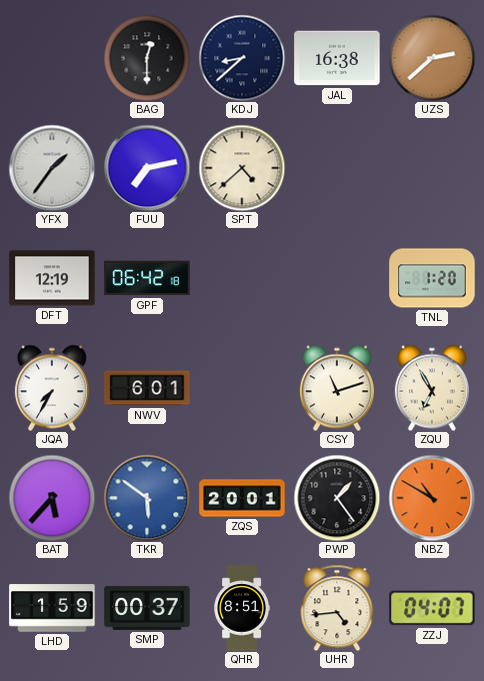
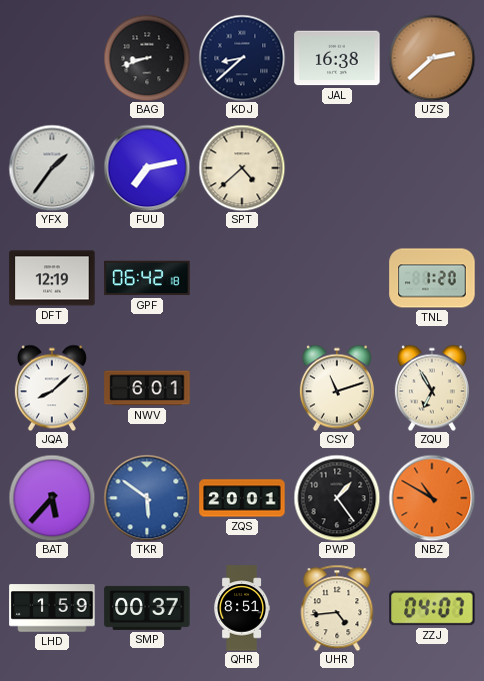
BAG: 12:30 -> 8:42 (147, 58)
JQA: 7:35 -> 8:08 (52, 388)
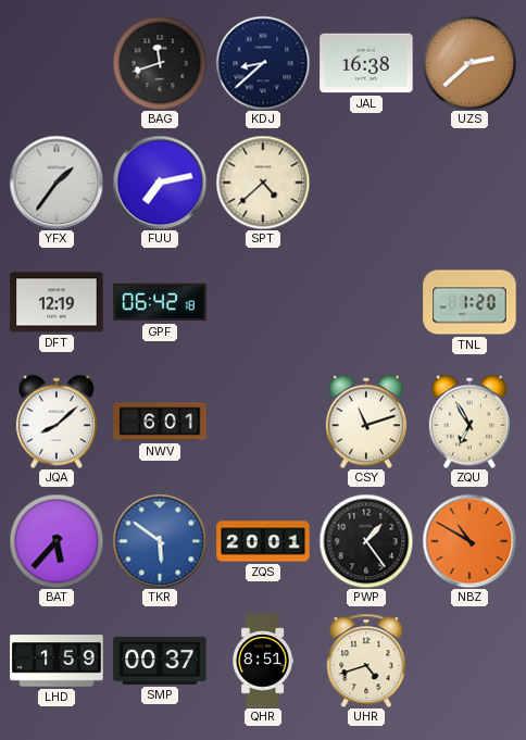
BAG: 8:42 -> 11:42 (160, 63)
UHR: 4:44 -> 4:42 (366, 661)
ZZJ: 04:07 -> none (432, 608)
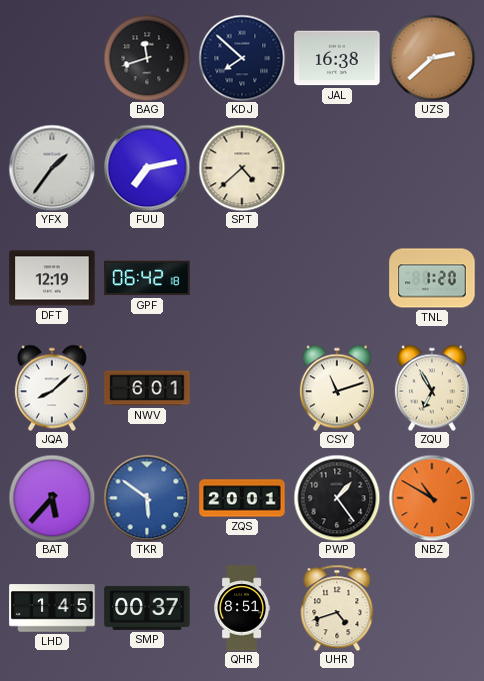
KDJ: 8:38 -> 7:52 (242, 58)
LHD: 1:59 -> 1:45 (52, 608)
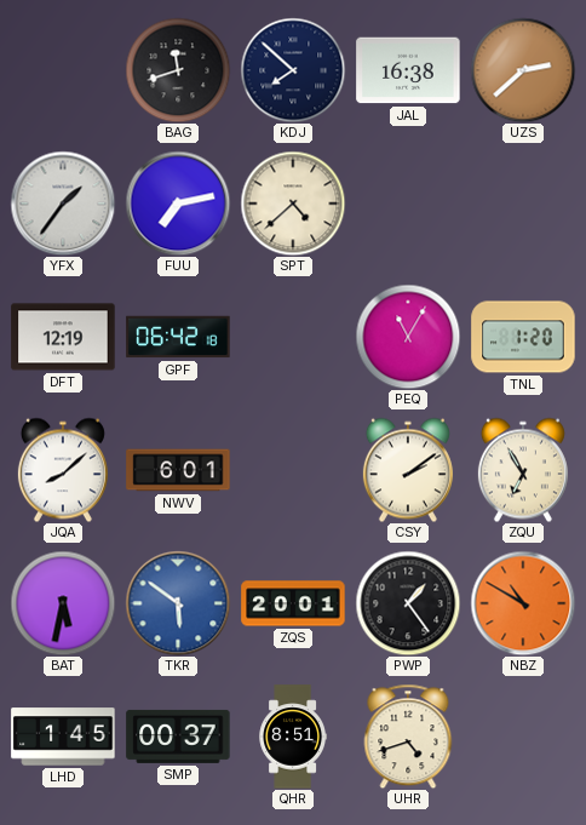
PEQ: none -> 11:05 (408, 337)
CSY: 11:12 -> 2:09 (408, 470)
BAT: 5:37 -> 5:32 (63, 603)
